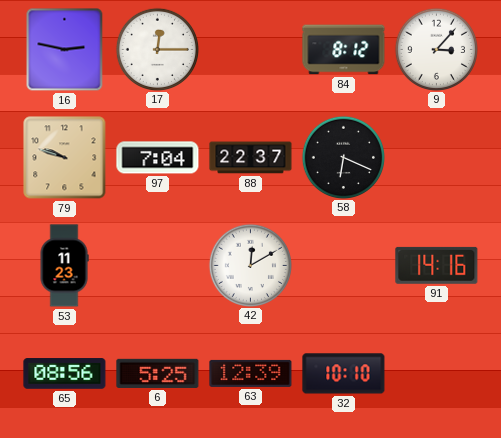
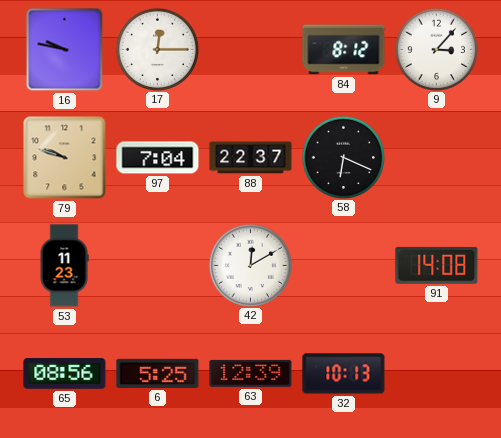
16: 2:47 -> 9:47 (65, 50)
91: 14:16 -> 14:08 (437, 265)
32: 10:10 -> 10:13 (344, 374)
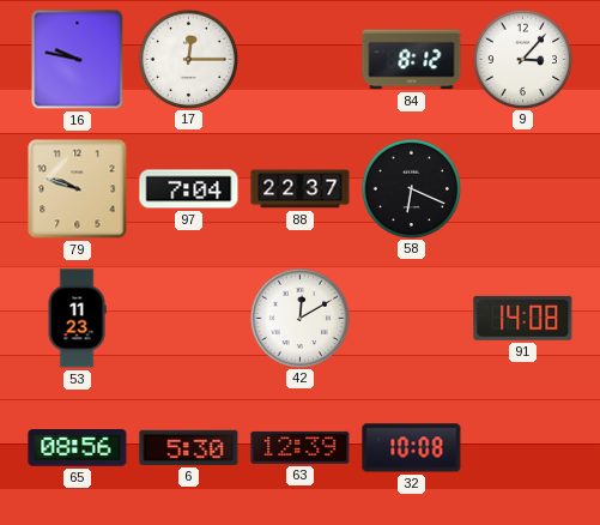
6: 5:25 -> 5:30 (189, 447)
32: 10:13 -> 10:08 (412, 448)
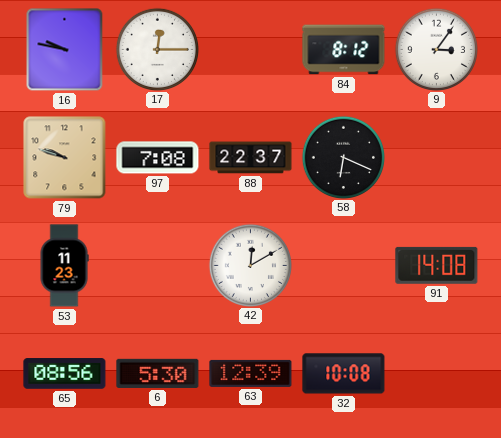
9: 3:07 -> 3:06 (436, 49)
97: 7:04 -> 7:08 (158, 158)
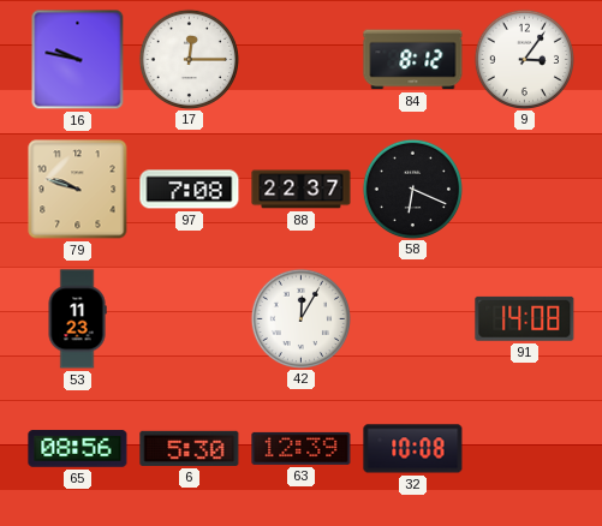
42: 12:10 -> 12:05 (300, 318)
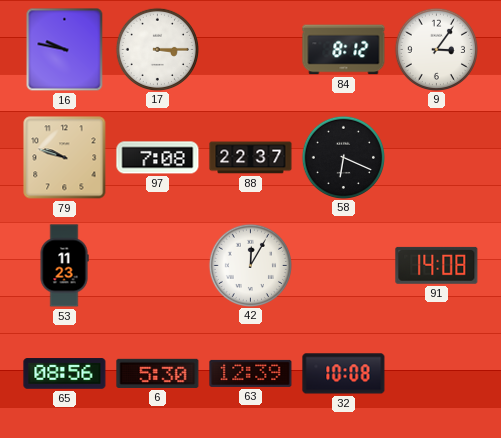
17: 12:15 -> 3:15 (157, 49)
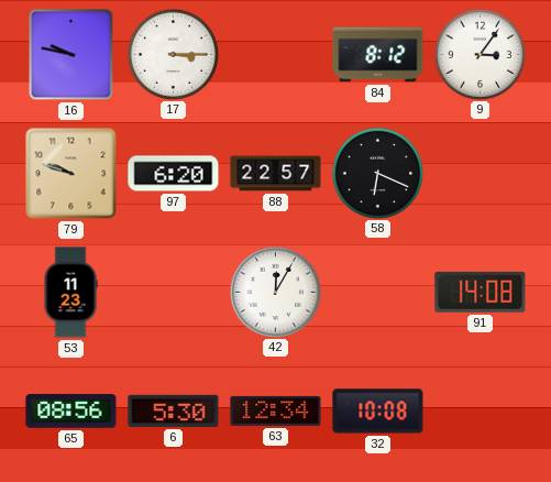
97: 7:08 -> 6:20 (174, 174)
88: 22:37 -> 22:57 (276, 174)
63: 12:39 -> 12:34 (276, 410)
